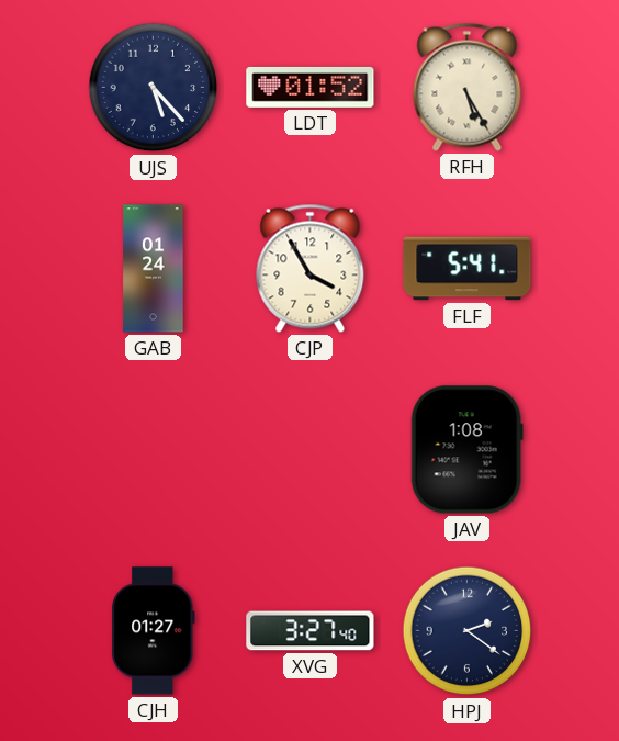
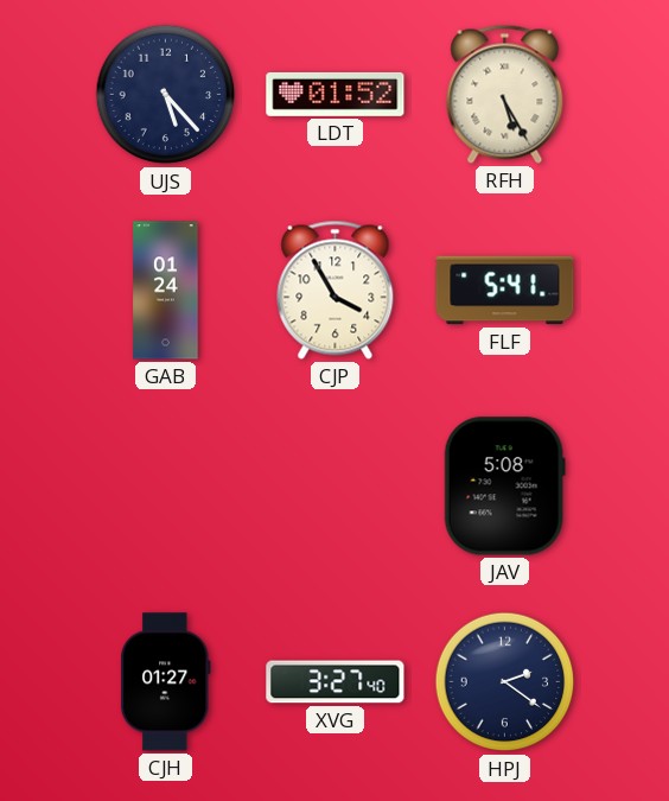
JAV: 1:08 -> 5:08 (504, 487)
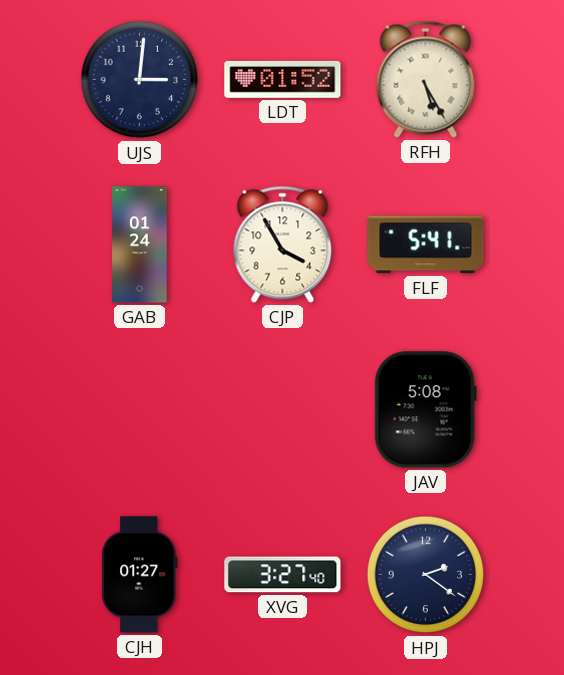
UJS: 5:23 -> 3:01 (140, 80)
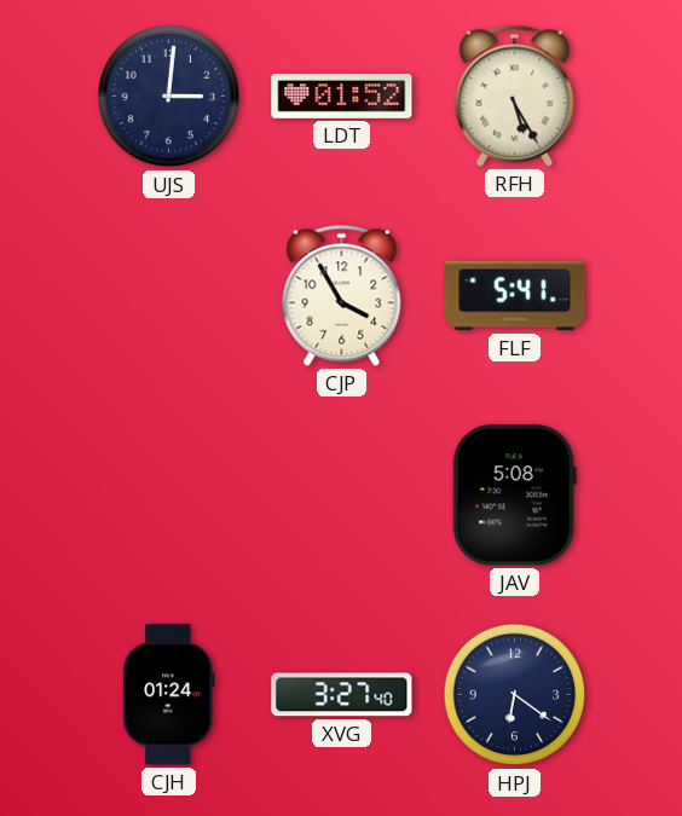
GAB: 01:24 -> none (140, 245)
CJH: 01:27 -> 01:24 (169, 695)
HPJ: 2:21 -> 6:21 (515, 695)
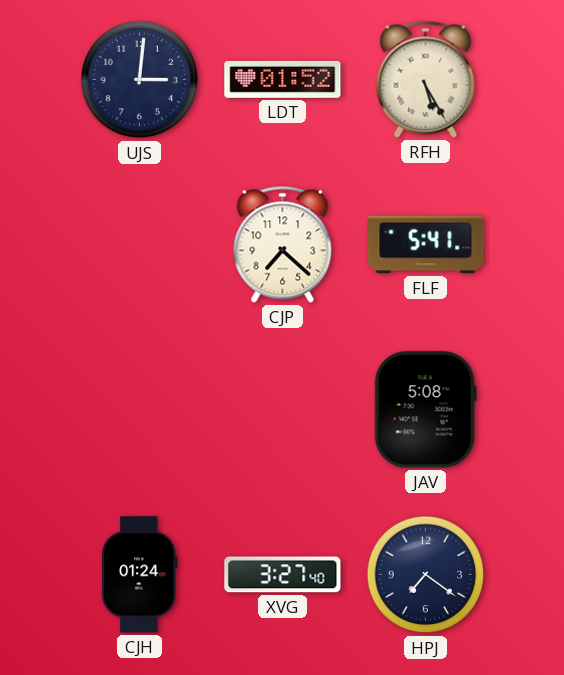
CJP: 3:55 -> 7:22 (283, 244)
HPJ: 6:21 -> 7:21 (426, 575)
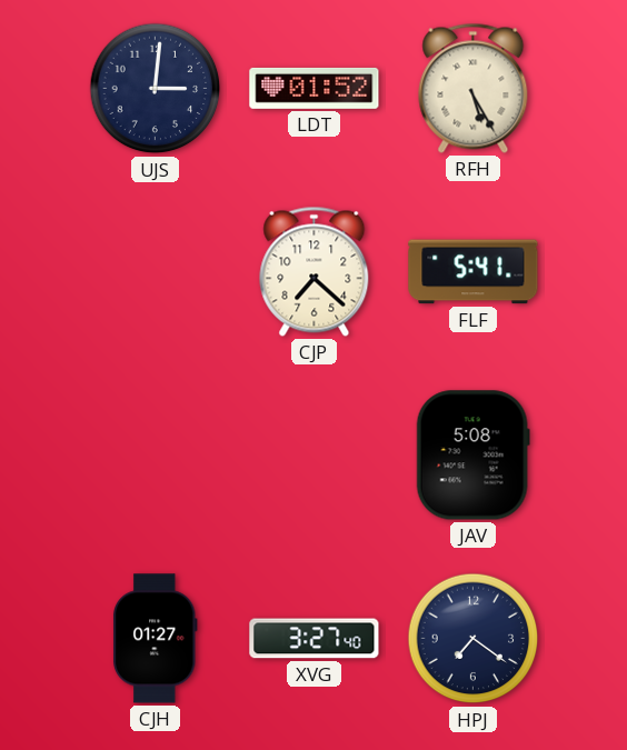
CJH: 01:24 -> 01:27 (156, 639)
